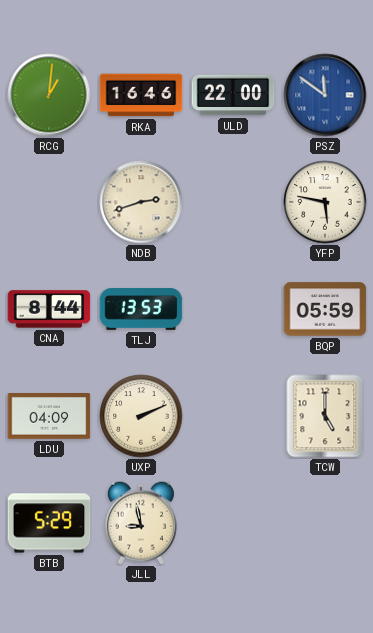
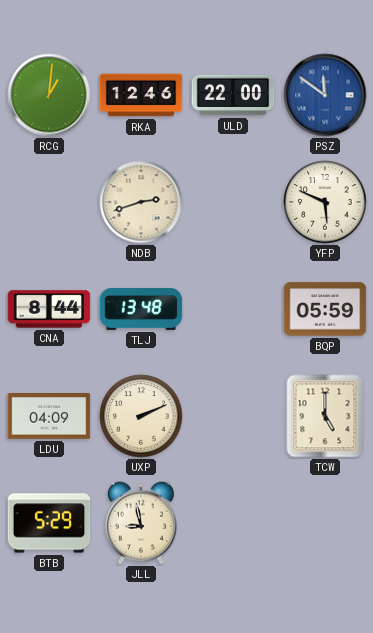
RKA: 16:46 -> 12:46 (141, 95)
YFP: 5:47 -> 5:49 (325, 202)
TLJ: 13:53 -> 13:48 (141, 310)
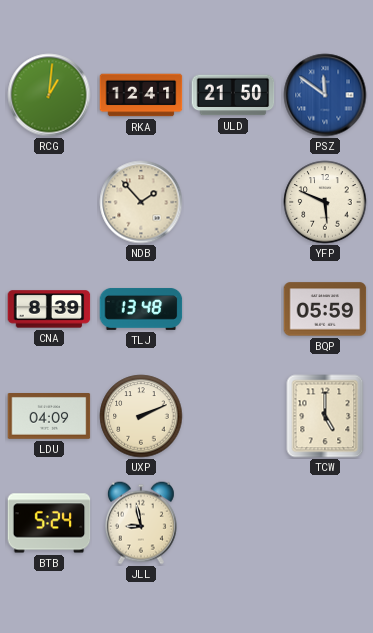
RKA: 12:46 -> 12:41 (141, 95)
ULD: 22:00 -> 21:50 (233, 95)
NDB: 2:42 -> 1:53 (141, 202)
CNA: 8:44 -> 8:39 (49, 309)
BTB: 5:29 -> 5:24 (49, 523)
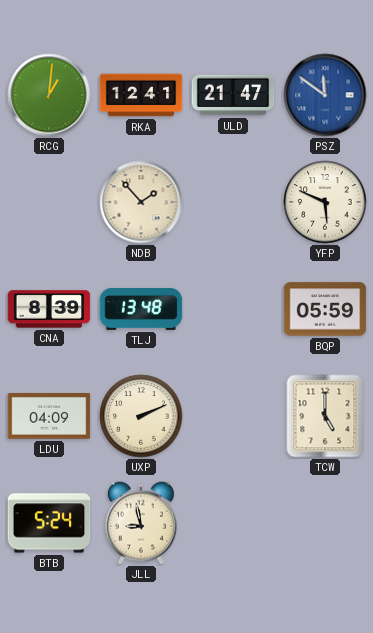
ULD: 21:50 -> 21:47 (233, 95)
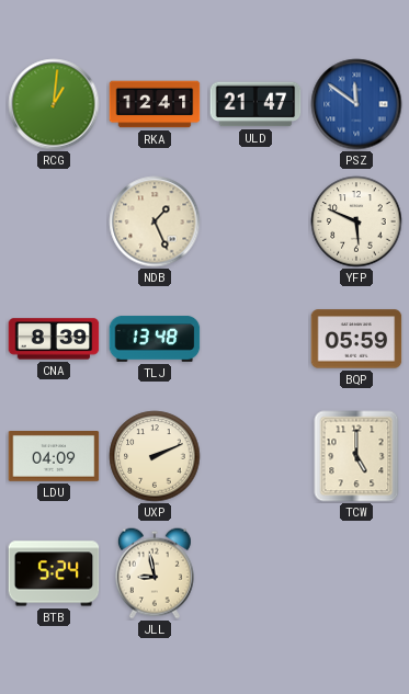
NDB: 1:53 -> 1:26 (155, 221)
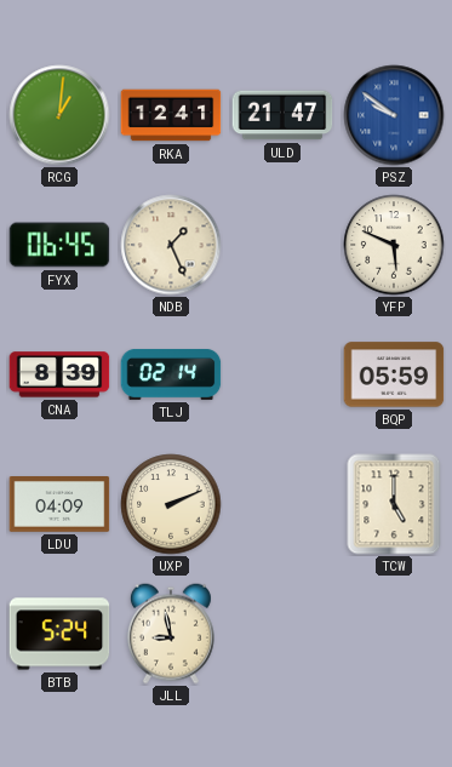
PSZ: 11:51 -> 9:51 (394, 115)
FYX: none -> 06:45 (59, 245)
TLJ: 13:48 -> 02:14 (171, 376)
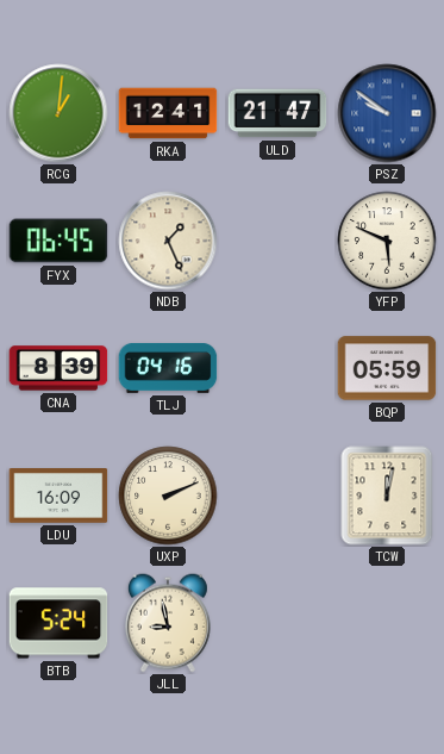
TLJ: 02:14 -> 04:16 (168, 369)
LDU: 04:09 -> 16:09 (58, 497)
TCW: 5:00 -> 12:02 (387, 496)
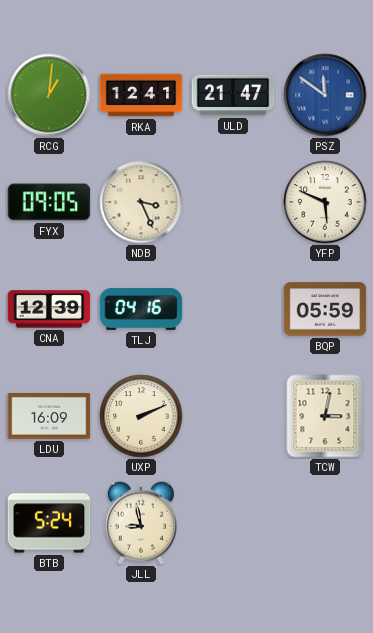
PSZ: 9:51 -> 11:51 (325, 95)
FYX: 06:45 -> 09:05 (49, 202)
NDB: 1:26 -> 3:26 (141, 202)
CNA: 8:39 -> 12:39 (49, 309)
TCW: 12:02 -> 3:02 (325, 416)
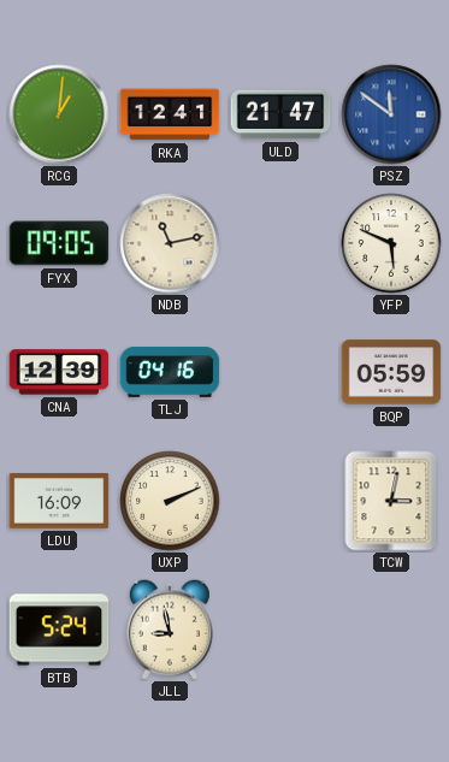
NDB: 3:26 -> 11:13 (170, 243)
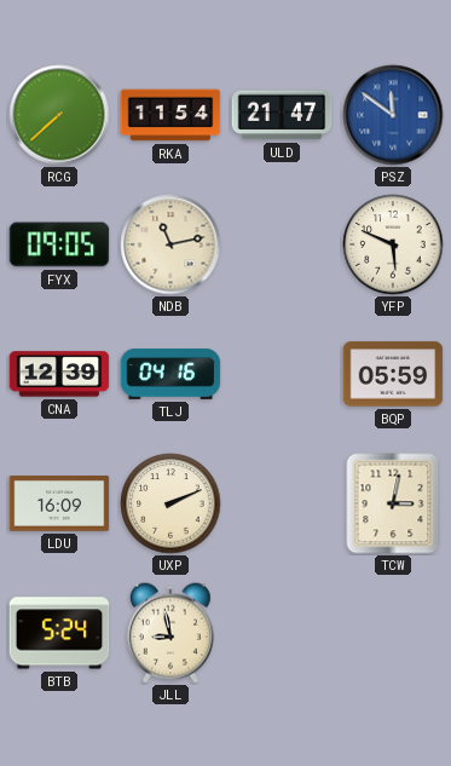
RCG: 1:01 -> 7:38 (59, 115)
RKA: 12:41 -> 11:54 (170, 115)
